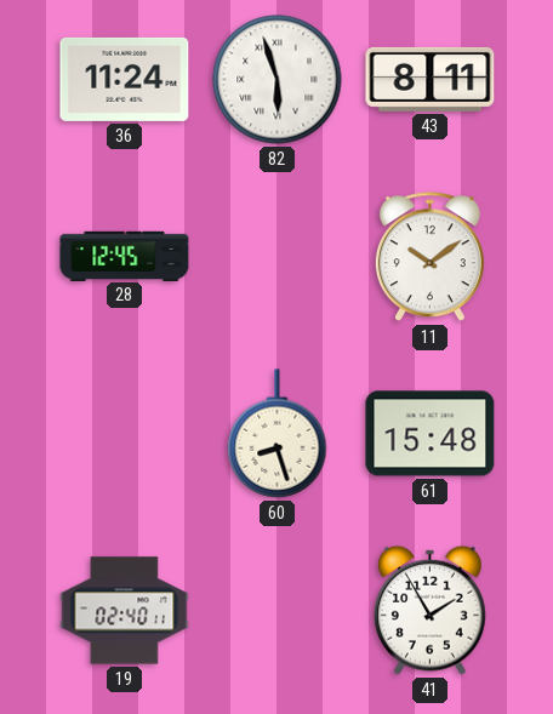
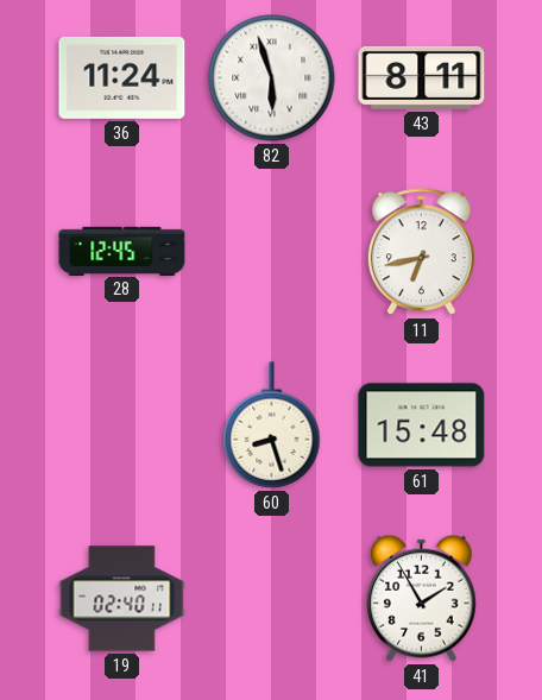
11: 10:09 -> 6:43 (421, 252)
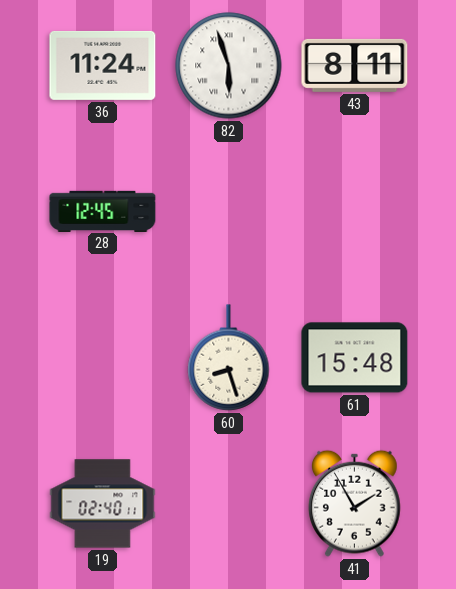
11: 6:43 -> none (421, 252)
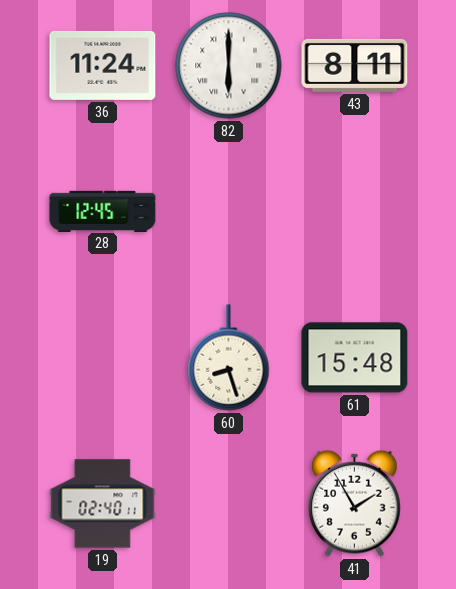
82: 5:57 -> 6:00 (229, 66)
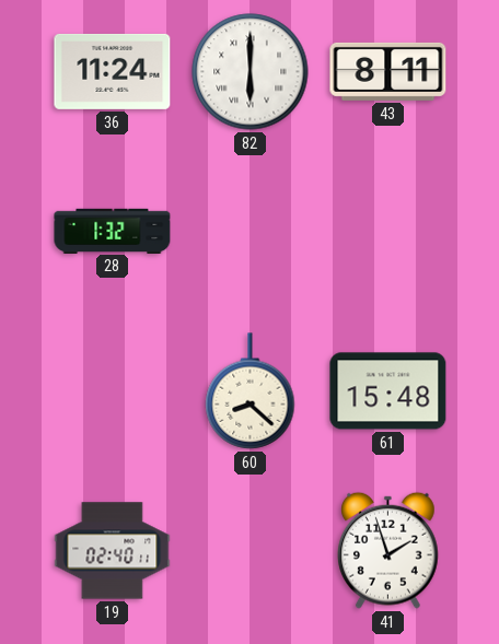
28: 12:45 -> 1:32 (113, 231)
60: 8:27 -> 8:22 (251, 391)
41: 1:55 -> 1:57 (388, 550)
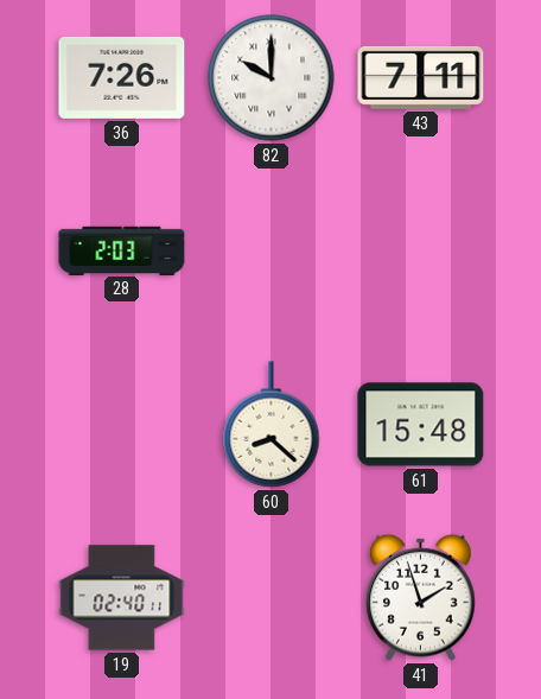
36: 11:24 -> 7:26 (122, 77)
82: 6:00 -> 10:00 (272, 78)
43: 8:11 -> 7:11 (421, 77)
28: 1:32 -> 2:03 (122, 250)
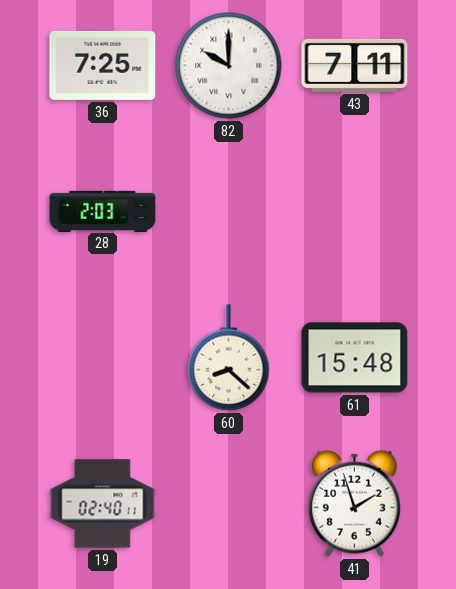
36: 7:26 -> 7:25 (103, 65)
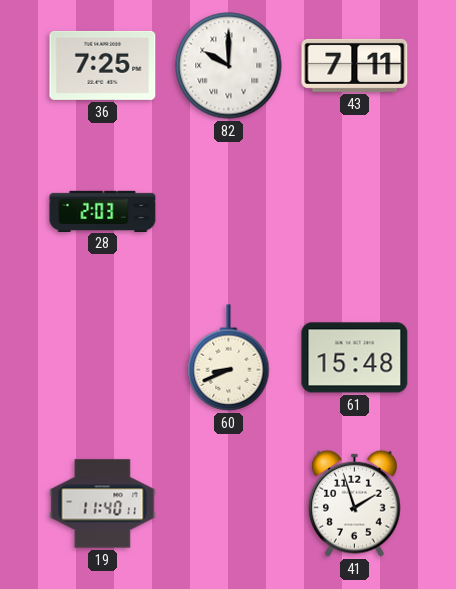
60: 8:22 -> 8:41 (229, 358)
19: 02:40 -> 11:40 (103, 504)
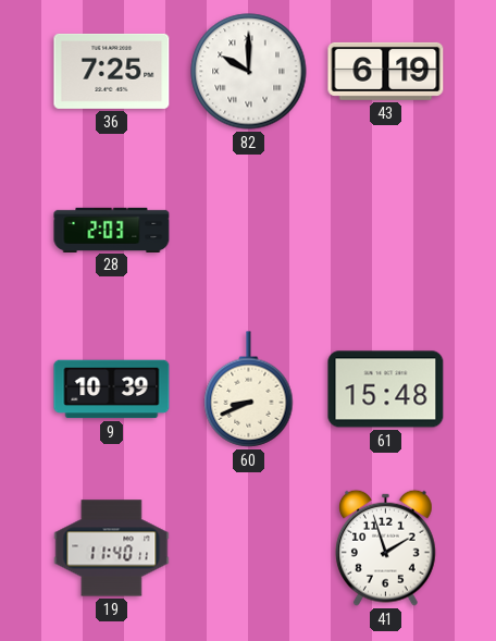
43: 7:11 -> 6:19 (386, 71)
9: none -> 10:39 (112, 390)
